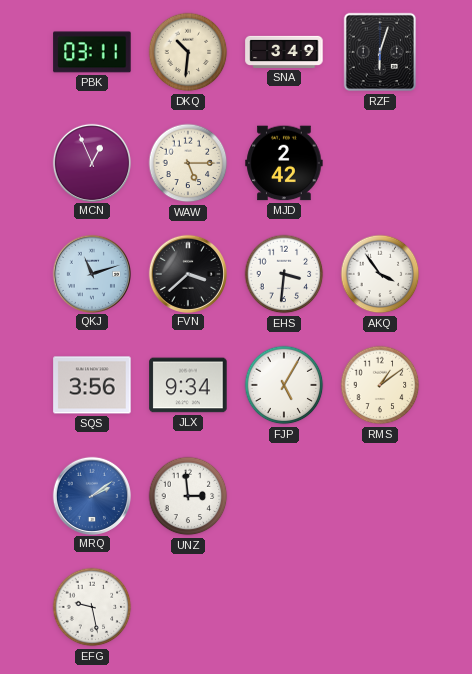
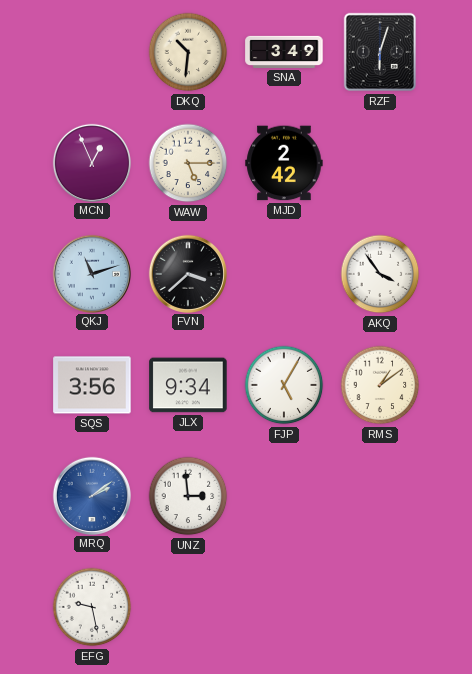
PBK: 03:11 -> none (92, 52)
EHS: 3:31 -> none (284, 274)
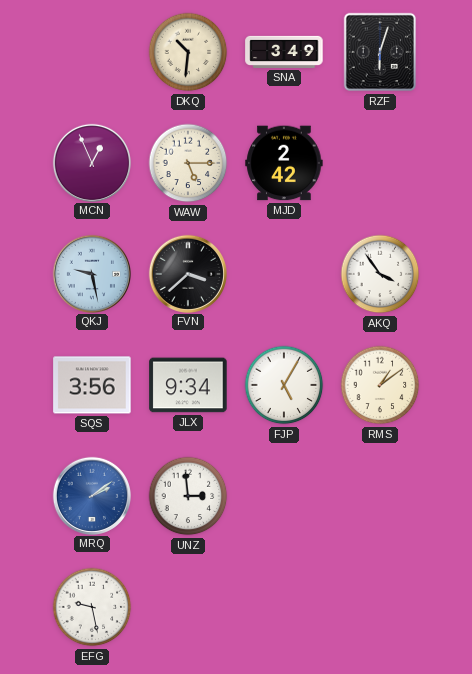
QKJ: 11:12 -> 9:28 (91, 273)
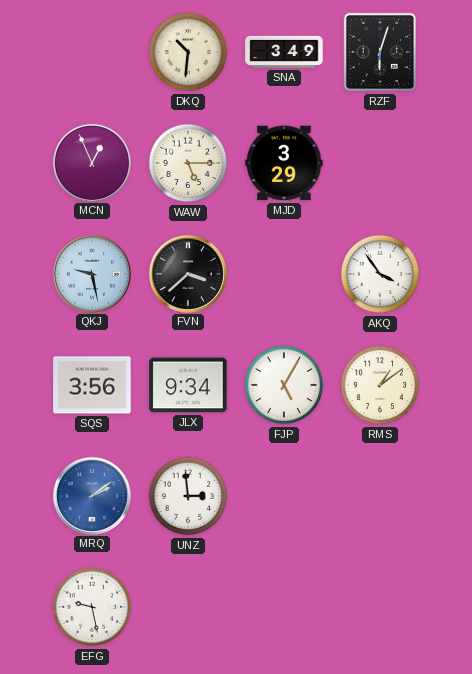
MJD: 2:42 -> 3:29 (284, 163)
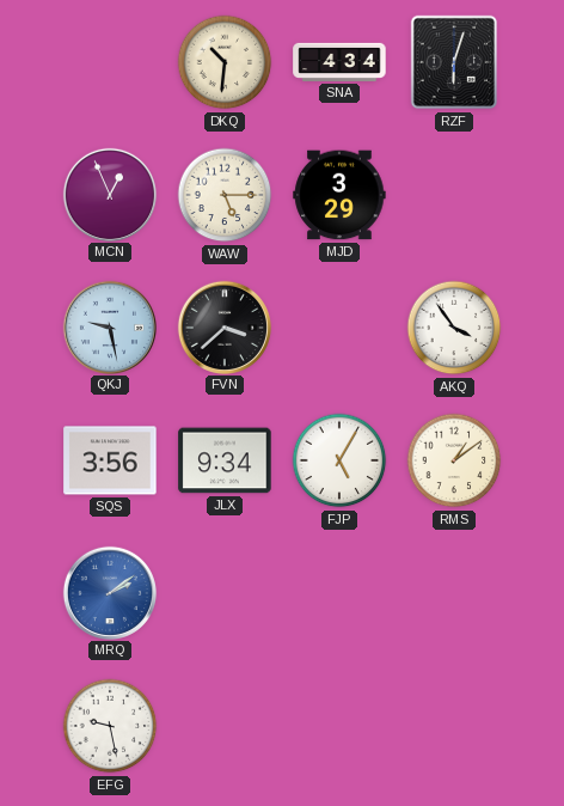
SNA: 3:49 -> 4:34 (339, 62)
UNZ: 2:59 -> none (188, 496)
